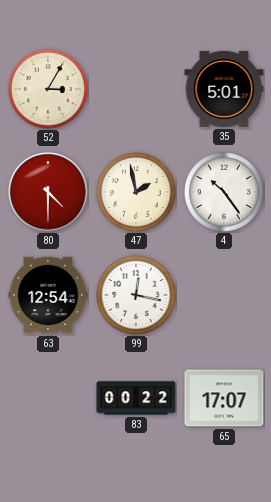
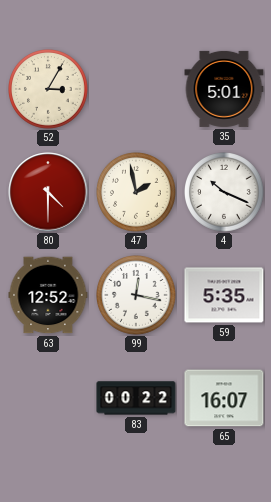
4: 10:24 -> 10:19 (225, 193)
63: 12:54 -> 12:52 (48, 295)
59: none -> 5:35 (224, 295)
65: 17:07 -> 16:07 (224, 398)
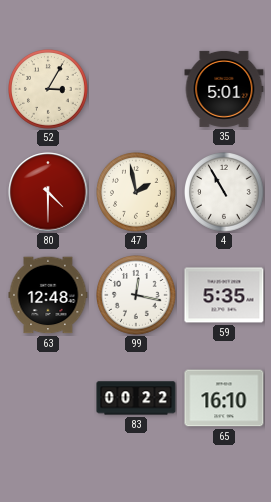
4: 10:19 -> 10:55 (225, 193)
63: 12:52 -> 12:48 (48, 295)
65: 16:07 -> 16:10 (224, 398)
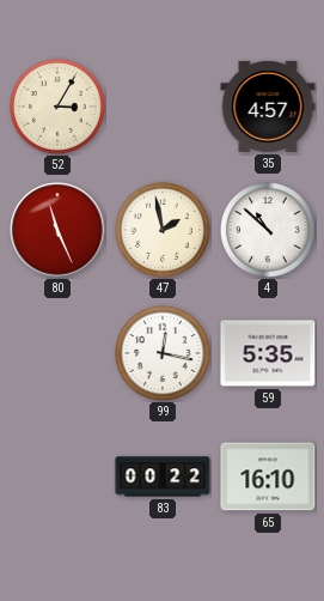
35: 5:01 -> 4:57 (268, 107)
80: 4:30 -> 11:26 (57, 230)
4: 10:55 -> 10:52 (269, 231)
63: 12:48 -> none (48, 295)
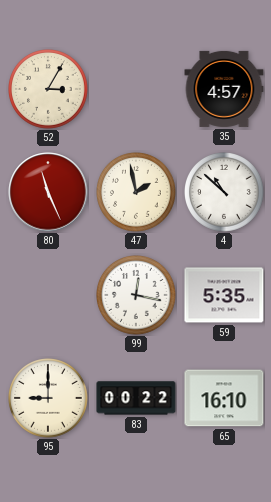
95: none -> 9:00 (49, 399)
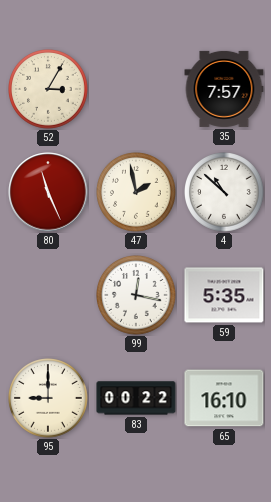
35: 4:57 -> 7:57 (224, 89)
